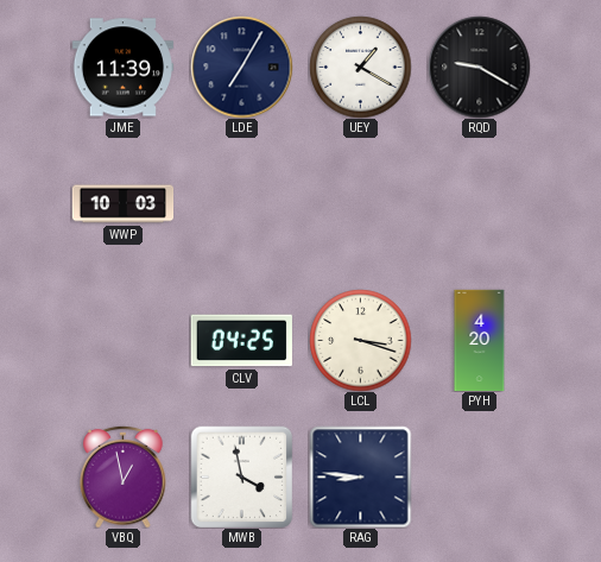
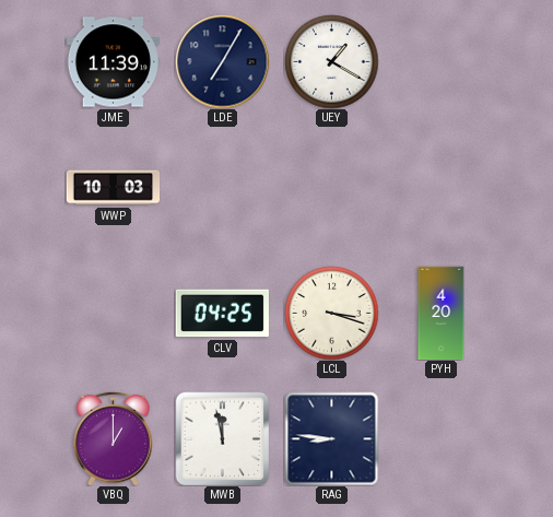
RQD: 9:20 -> none (479, 67)
VBQ: 12:58 -> 1:00 (114, 438)
MWB: 3:58 -> 11:58 (222, 438)
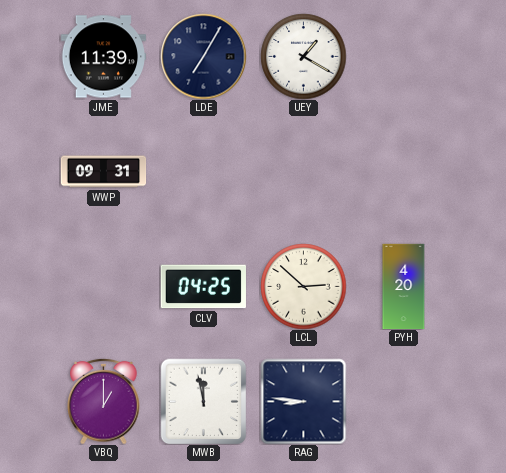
WWP: 10:03 -> 09:31 (103, 172)
LCL: 3:18 -> 2:52 (303, 286)
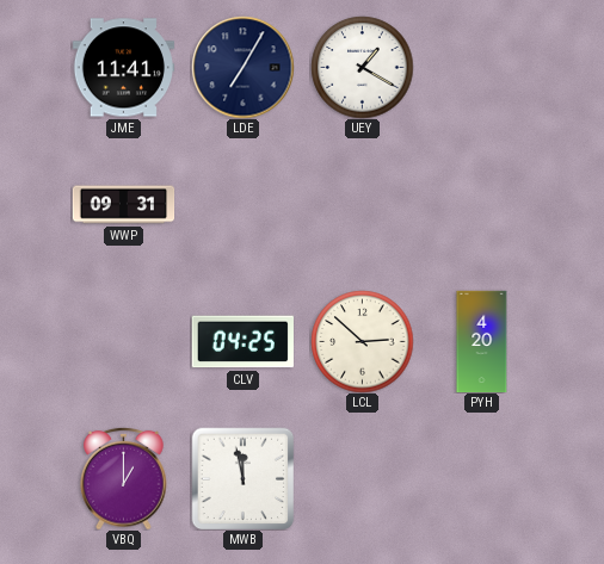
JME: 11:39 -> 11:41 (123, 68)
RAG: 8:46 -> none (303, 401)
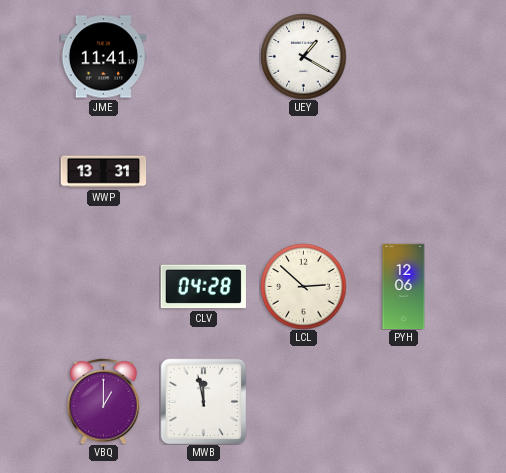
LDE: 7:05 -> none (242, 67)
WWP: 09:31 -> 13:31 (103, 172)
CLV: 04:25 -> 04:28 (203, 287)
PYH: 4:20 -> 12:06 (404, 286)
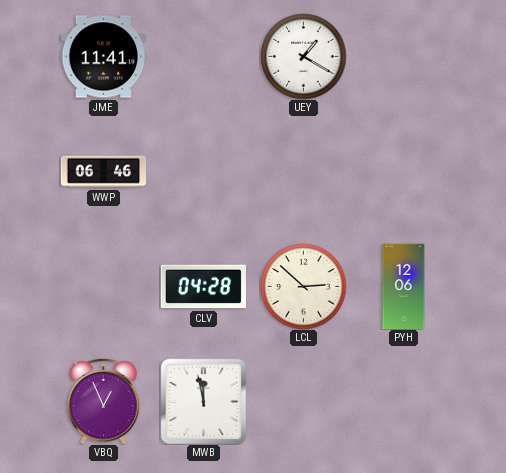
WWP: 13:31 -> 06:46 (103, 172)
VBQ: 1:00 -> 12:56 (104, 401)
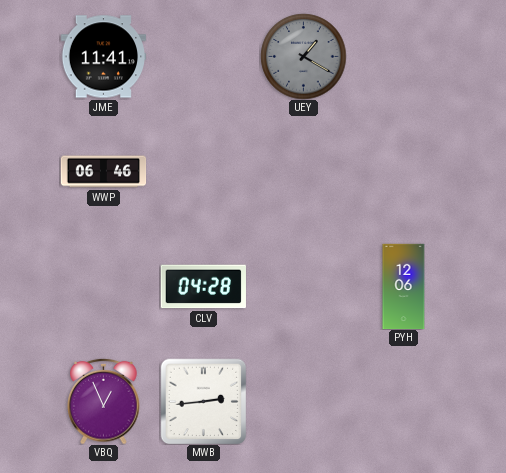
UEY dial: white -> grey (303, 56)
LCL: 2:52 -> none (303, 286)
MWB: 11:58 -> 2:44 (203, 401)
